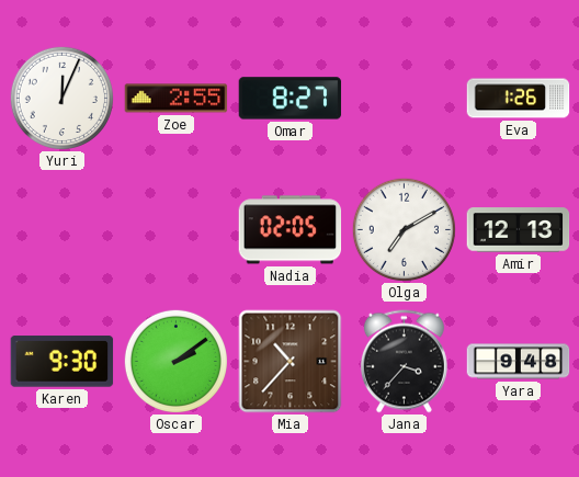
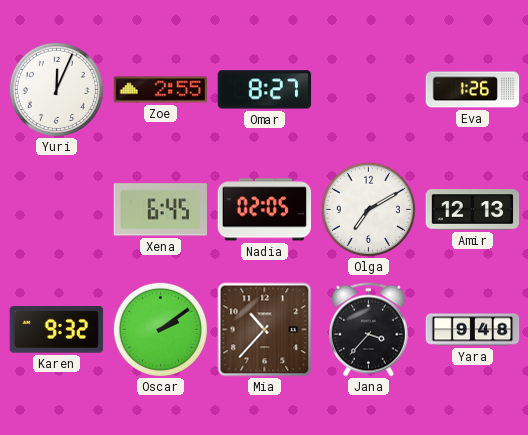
Xena: none -> 6:45 (161, 210)
Karen: 9:30 -> 9:32 (57, 330)
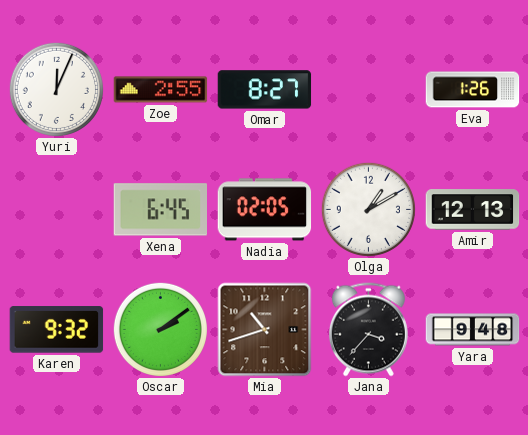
Olga: 7:10 -> 1:10 (368, 209)
Mia: 10:37 -> 10:42 (265, 330)
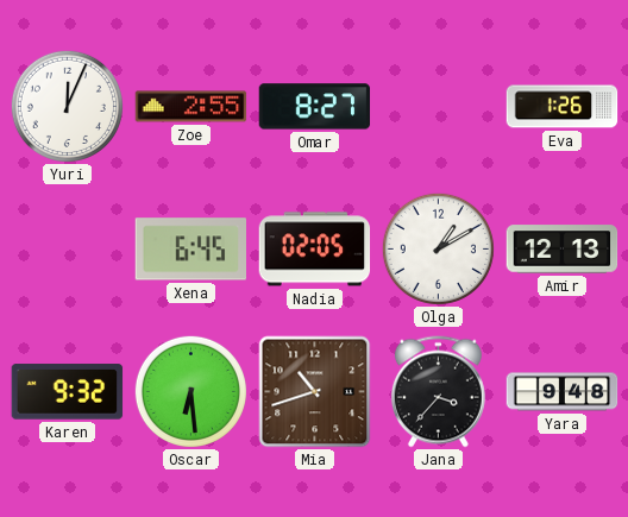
Oscar: 2:09 -> 6:29 (190, 391)
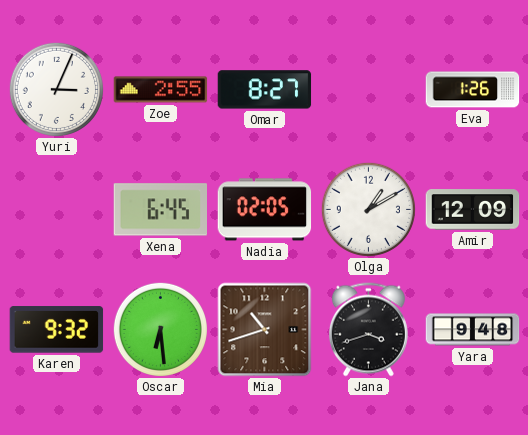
Yuri: 12:04 -> 3:04 (56, 89)
Amir: 12:13 -> 12:09 (473, 210)
Jana: 3:37 -> 3:42 (368, 330)
